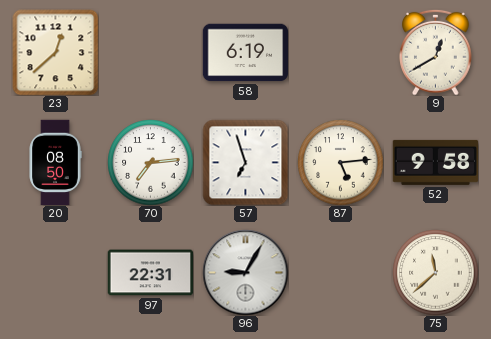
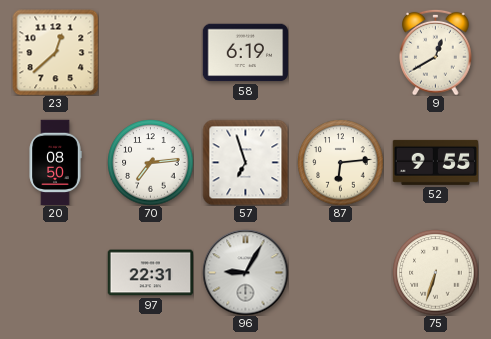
87: 5:14 -> 6:14 (340, 162)
52: 9:58 -> 9:55 (435, 162)
75: 11:38 -> 6:33 (435, 272)
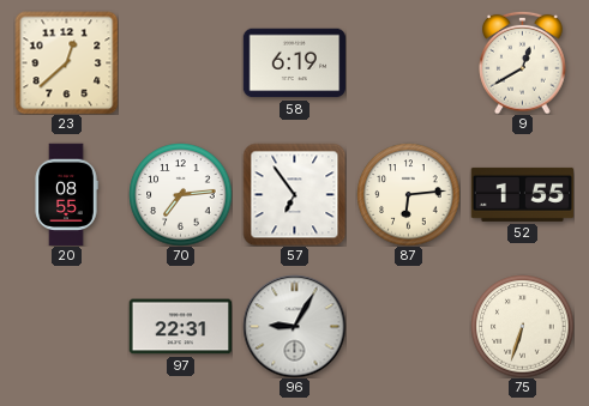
20: 08:50 -> 08:55 (66, 194)
57: 6:57 -> 6:54 (294, 194)
52: 9:55 -> 1:55 (522, 194)
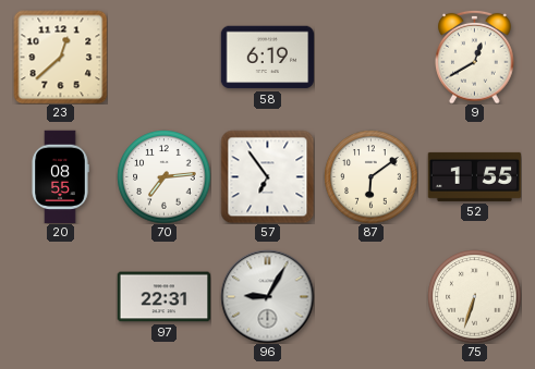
87: 6:14 -> 6:09 (370, 176)
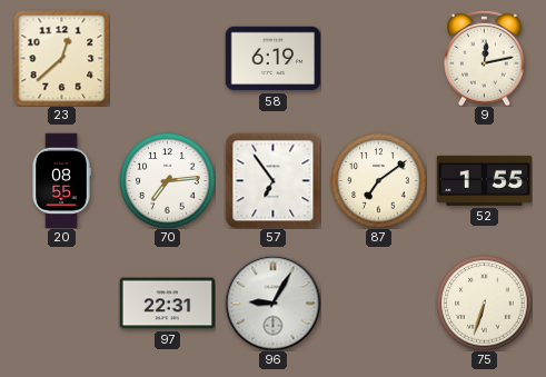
9: 12:40 -> 12:13 (485, 58)
87: 6:09 -> 7:09 (378, 180)
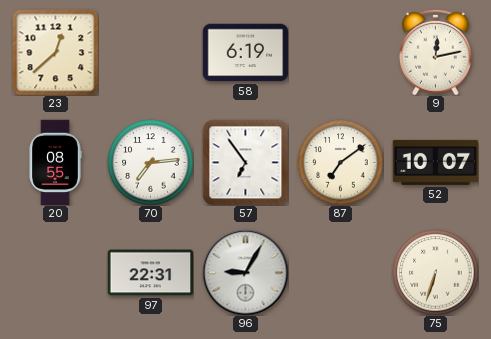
52: 1:55 -> 10:07 (435, 162)
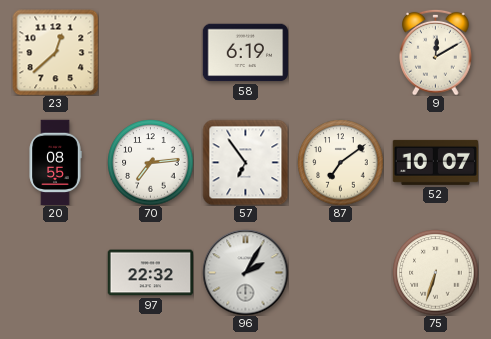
9: 12:13 -> 12:10 (436, 52)
97: 22:31 -> 22:32 (150, 273)
96: 9:05 -> 2:05 (245, 272)
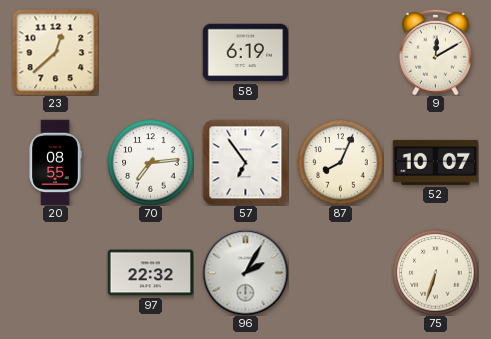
87: 7:09 -> 8:04 (340, 162)
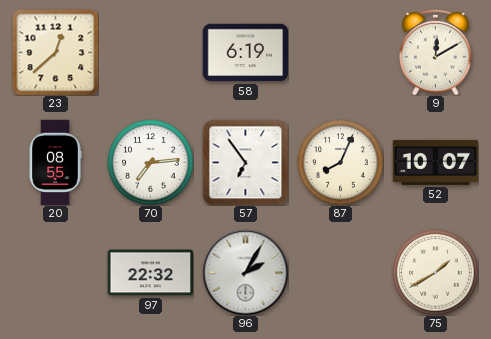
75: 6:33 -> 1:40 (435, 272)
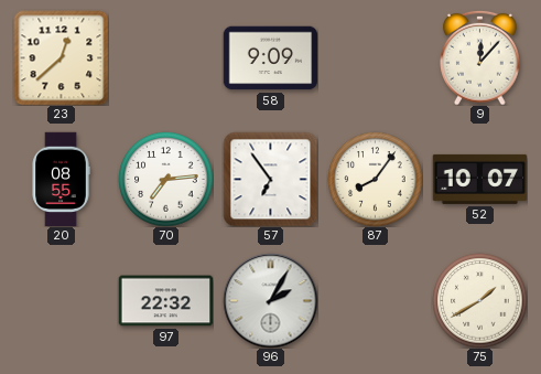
58: 6:19 -> 9:09 (270, 58)
9: 12:10 -> 12:07 (480, 57)
87: 8:04 -> 8:06 (375, 179)
